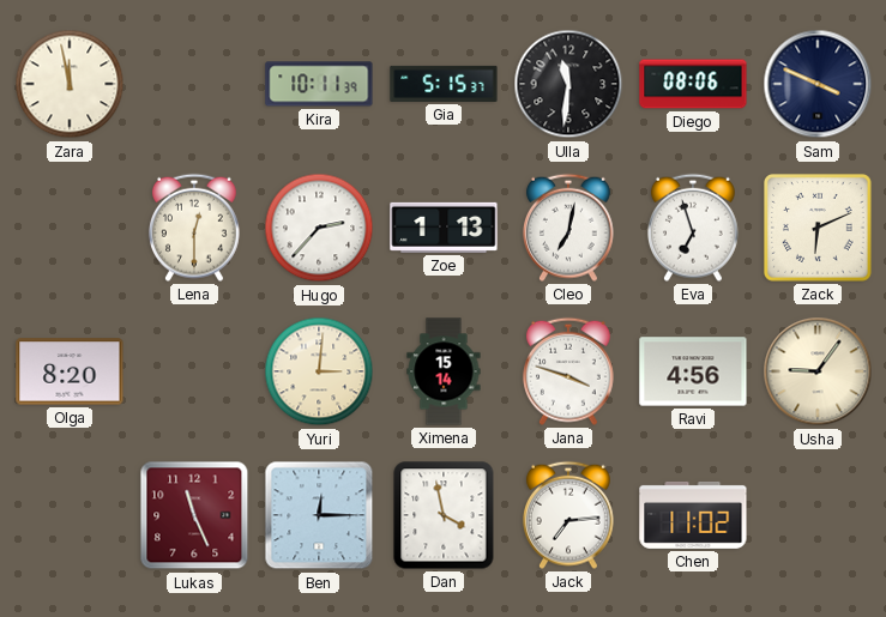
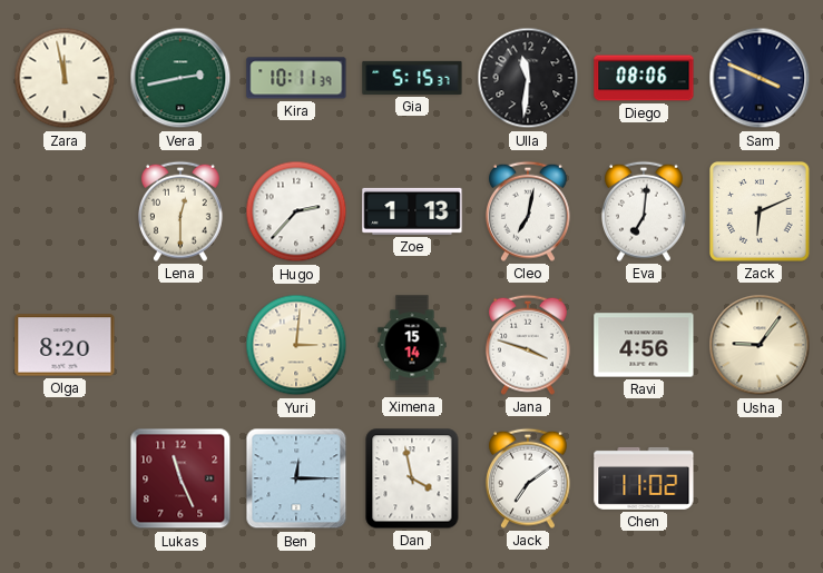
Vera: none -> 2:43 (180, 78)
Eva: 6:57 -> 7:01 (644, 211)
Jack: 7:14 -> 7:09 (528, 478)
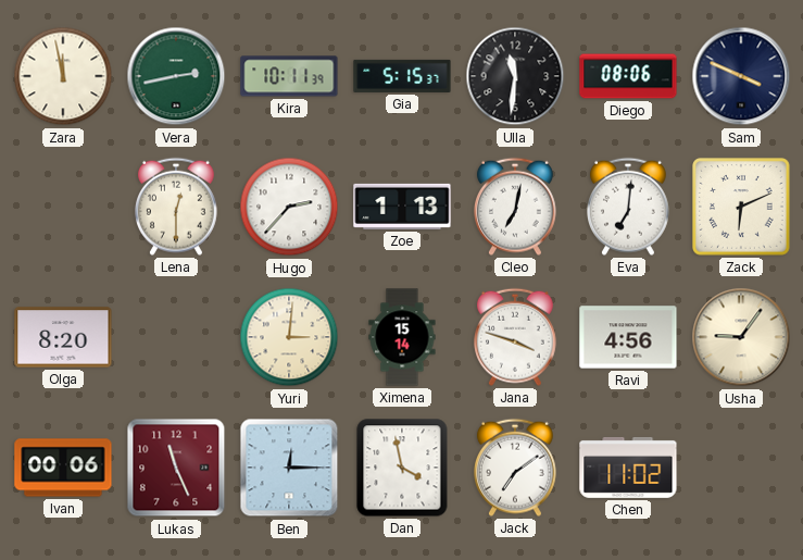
Ivan: none -> 00:06 (63, 468)
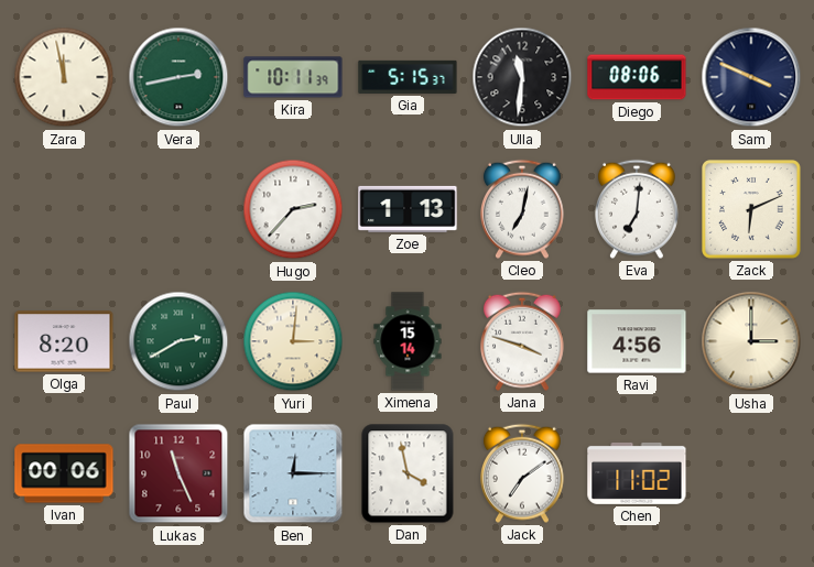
Lena: 12:30 -> none (176, 207)
Paul: none -> 2:40 (178, 341)
Usha: 9:06 -> 3:00 (751, 341)
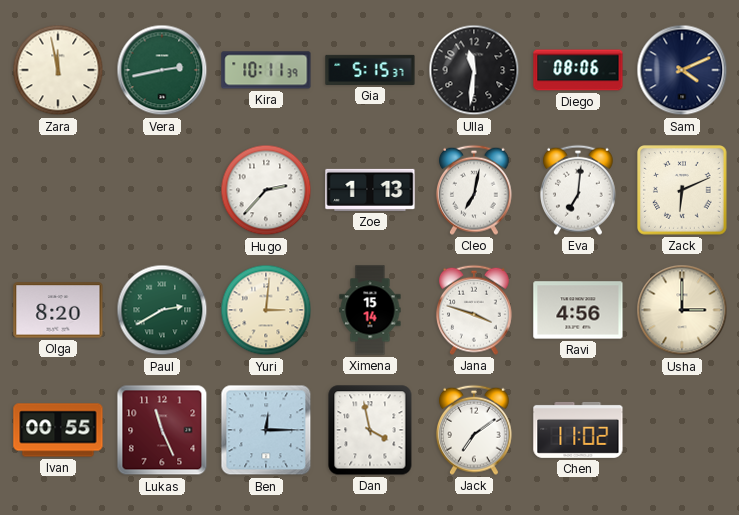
Sam: 3:49 -> 4:11 (682, 70)
Ivan: 00:06 -> 00:55 (58, 430)
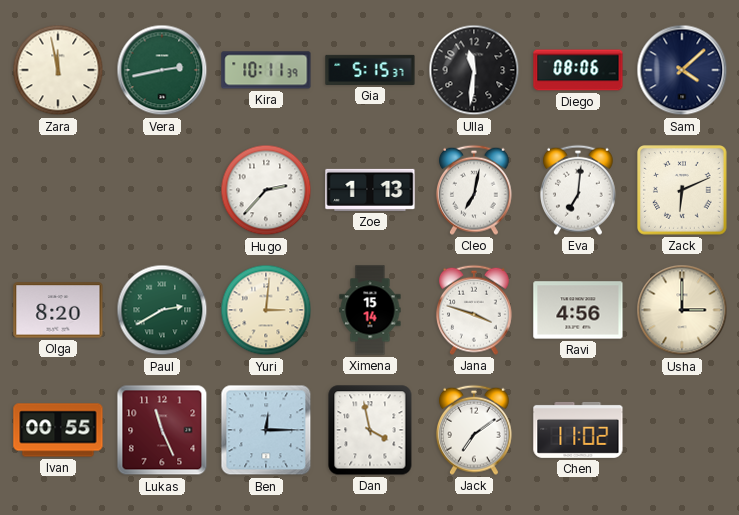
Sam: 4:11 -> 4:08 (682, 70)
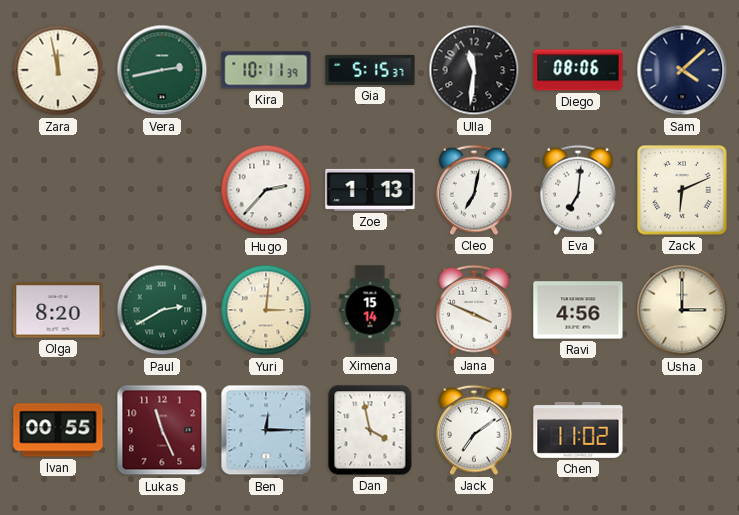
Jana: 3:48 -> 3:49 (474, 310)
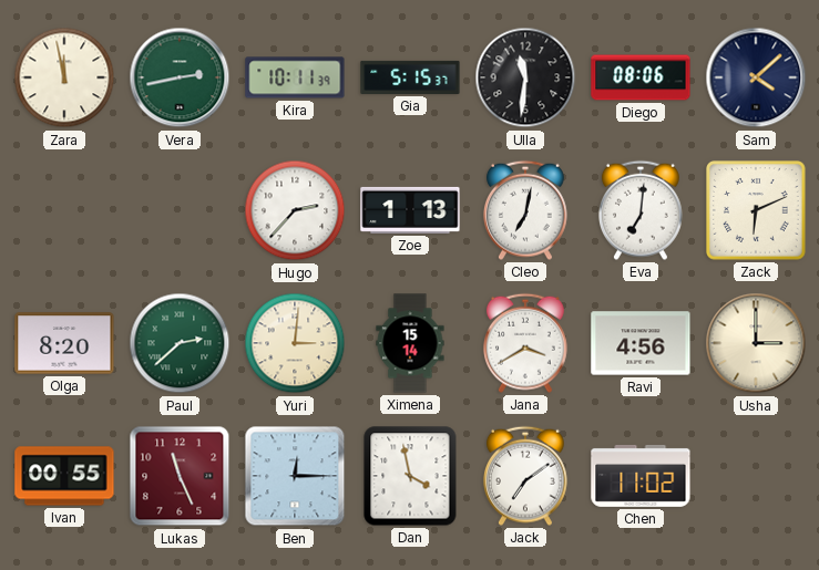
Paul: 2:40 -> 2:38 (180, 343)
Jana: 3:49 -> 3:40 (525, 343)
